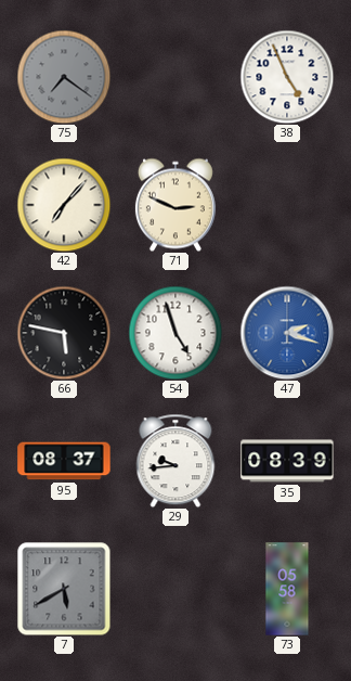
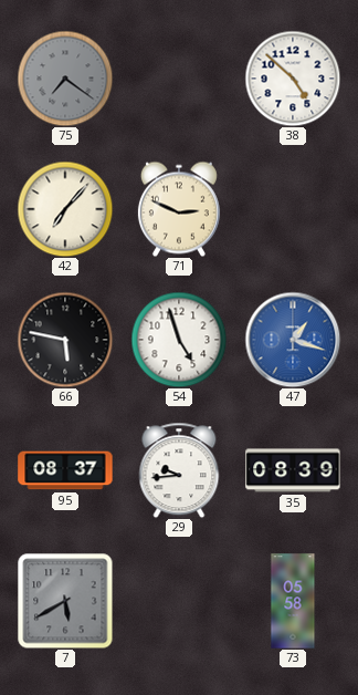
38: 4:56 -> 4:52 (293, 79)
47: 2:18 -> 1:18 (293, 340)
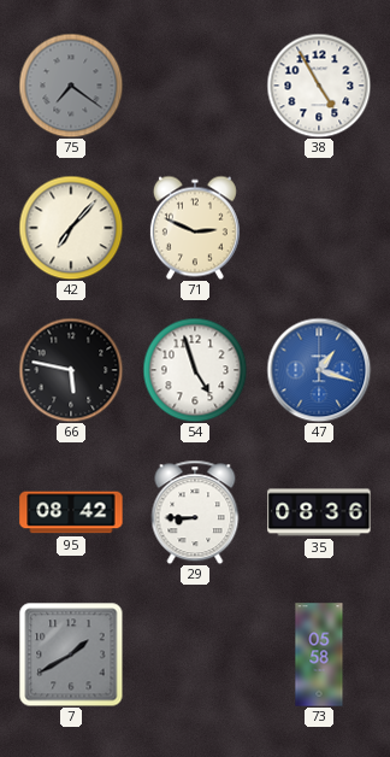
38: 4:52 -> 4:55 (319, 86)
95: 08:37 -> 08:42 (71, 512)
29: 9:44 -> 8:45 (195, 512)
35: 08:39 -> 08:36 (319, 512)
7: 5:40 -> 1:40 (71, 655)
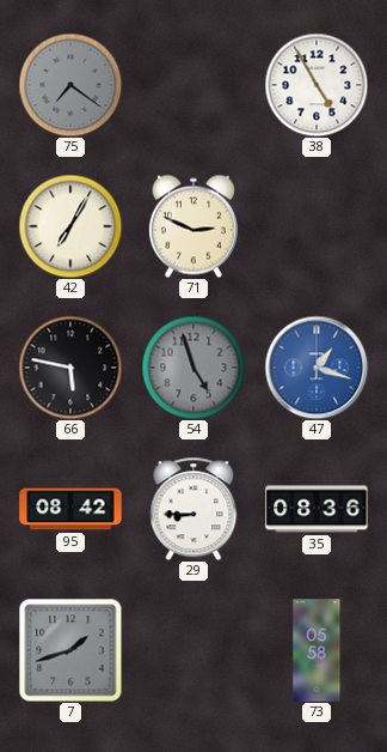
42: 7:07 -> 7:05 (70, 226)
54 dial: white -> grey (193, 368)
7: 1:40 -> 1:42 (70, 650)
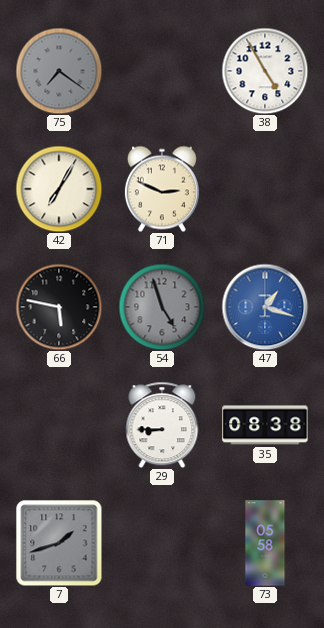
95: 08:42 -> none (70, 509)
35: 08:36 -> 08:38 (265, 425)
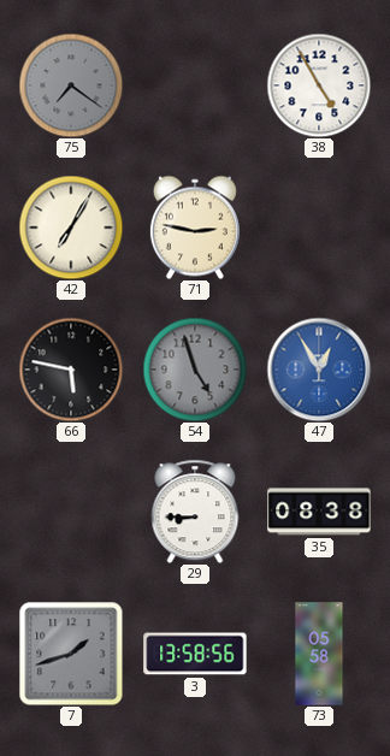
71: 2:49 -> 2:47 (195, 228)
47: 1:18 -> 12:55 (319, 370)
3: none -> 13:58 (195, 654)
